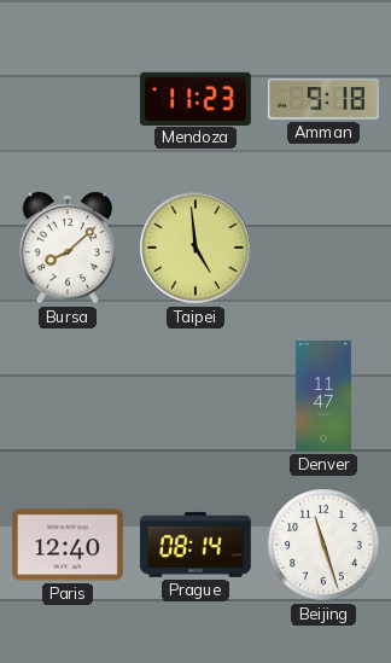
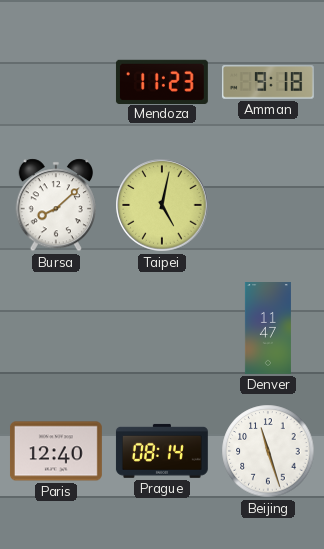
Taipei: 4:59 -> 5:02 (162, 205)
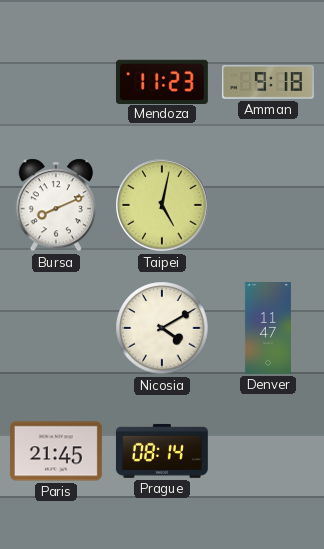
Bursa: 8:08 -> 8:11 (55, 205)
Nicosia: none -> 4:10 (162, 328)
Paris: 12:40 -> 21:45 (56, 451)
Beijing: 11:27 -> none (268, 451)
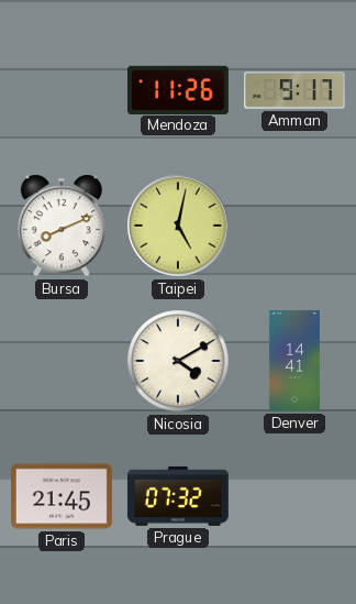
Mendoza: 11:23 -> 11:26 (178, 89)
Amman: 9:18 -> 9:17 (294, 90)
Denver: 11:47 -> 14:41 (294, 362)
Prague: 08:14 -> 07:32 (178, 496)
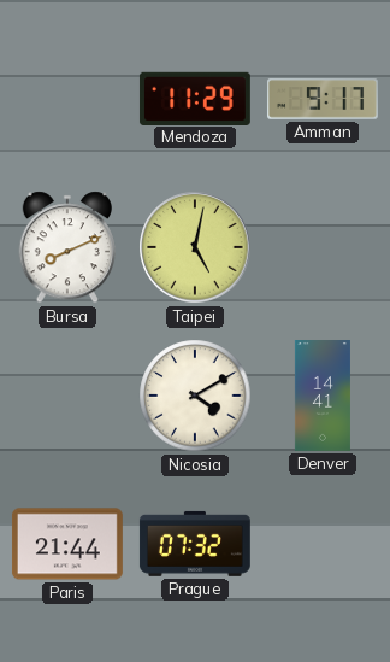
Mendoza: 11:26 -> 11:29 (195, 98)
Paris: 21:45 -> 21:44 (67, 544)
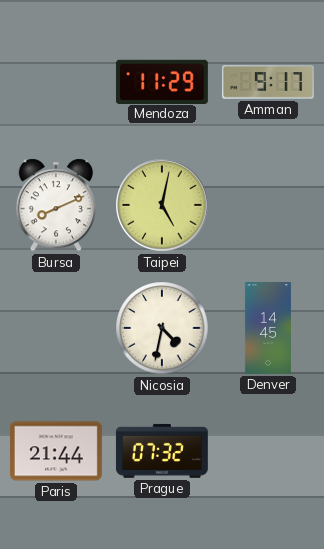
Nicosia: 4:10 -> 4:32 (162, 328)
Denver: 14:41 -> 14:45 (268, 329)
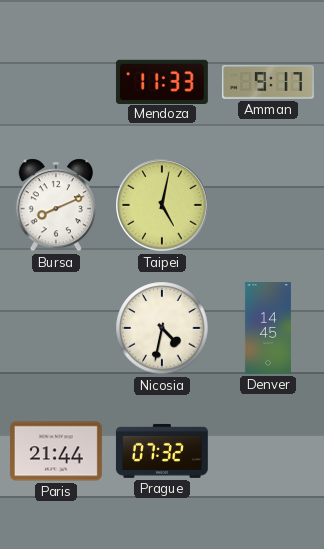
Mendoza: 11:29 -> 11:33 (162, 81)
